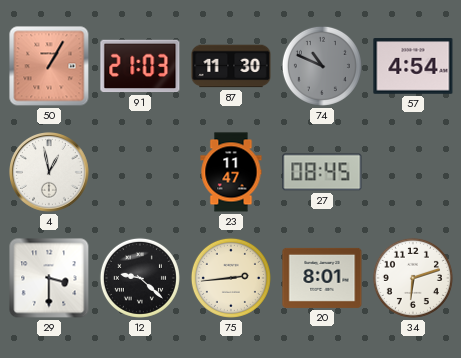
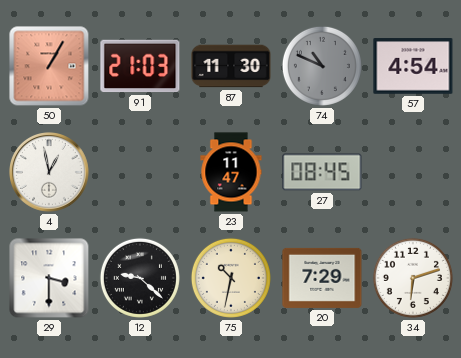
75: 2:44 -> 10:32 (231, 278)
20: 8:01 -> 7:29 (322, 278)
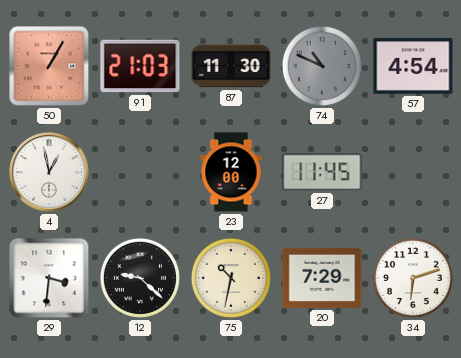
23: 11:47 -> 12:00 (231, 172)
27: 08:45 -> 11:45 (322, 172)
29: 3:30 -> 3:31 (49, 278)
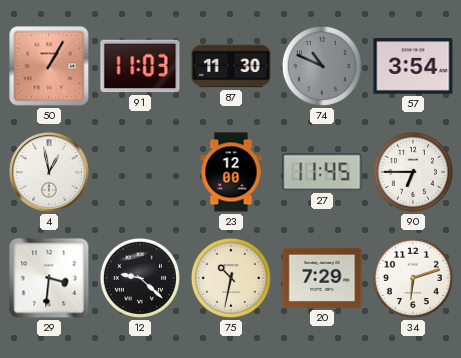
91: 21:03 -> 11:03 (140, 66)
57: 4:54 -> 3:54 (413, 66)
90: none -> 6:45 (413, 172)
